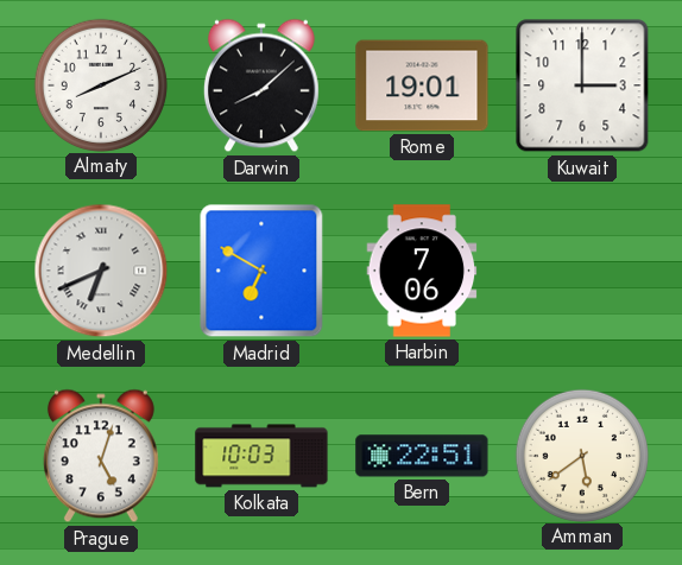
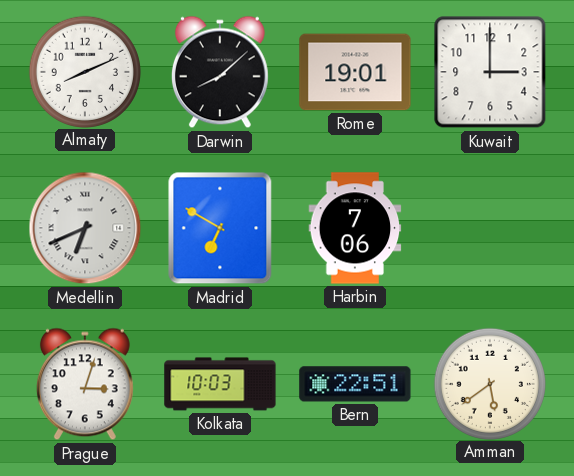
Prague: 5:03 -> 3:03 (85, 384)
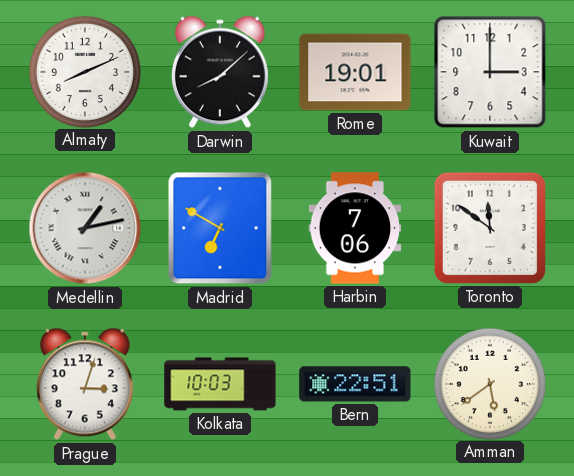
Medellin: 6:41 -> 1:13 (85, 228)
Toronto: none -> 11:51 (490, 228)
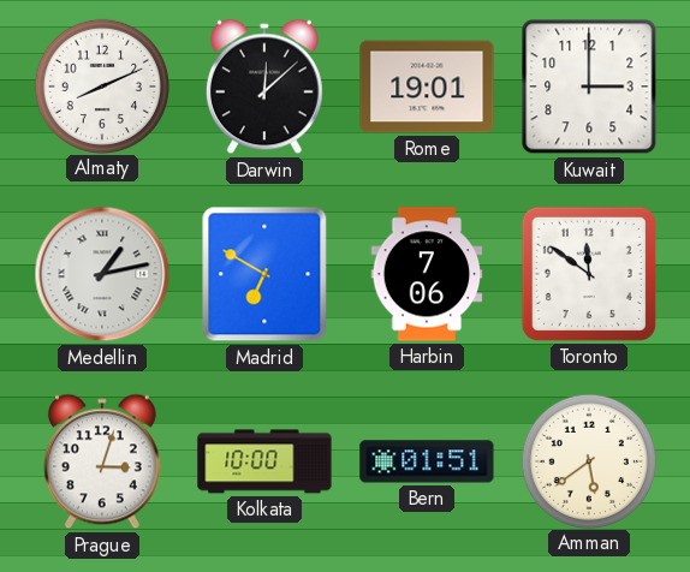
Darwin: 8:08 -> 12:08 (264, 87)
Kolkata: 10:03 -> 10:00 (264, 461)
Bern: 22:51 -> 01:51 (427, 461)
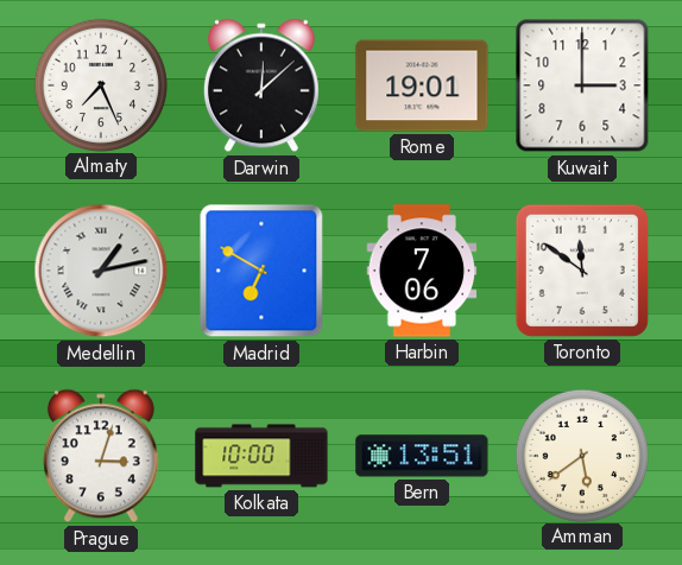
Almaty: 8:11 -> 7:26 (100, 84)
Bern: 01:51 -> 13:51 (422, 456)
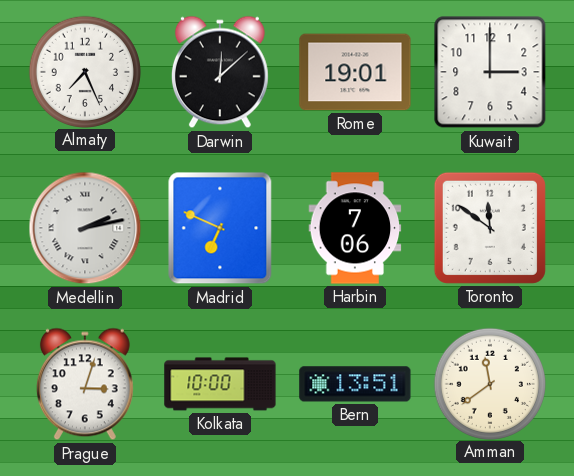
Medellin: 1:13 -> 2:13 (85, 228)
Madrid: 6:50 -> 6:49 (220, 228)
Amman: 5:39 -> 11:39 (489, 383)
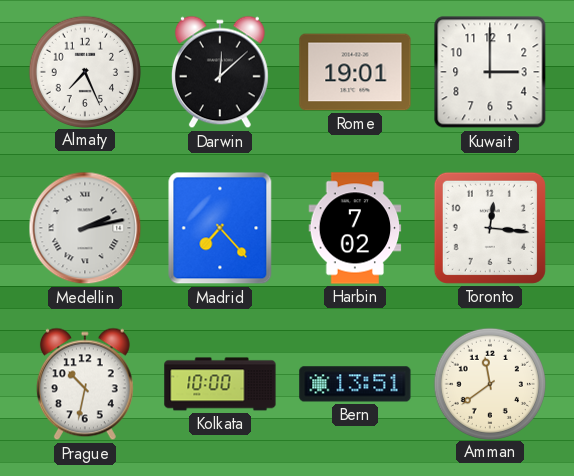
Madrid: 6:49 -> 7:23 (220, 228)
Harbin: 7:06 -> 7:02 (355, 228)
Toronto: 11:51 -> 12:16 (490, 228)
Prague: 3:03 -> 10:32 (85, 384)
